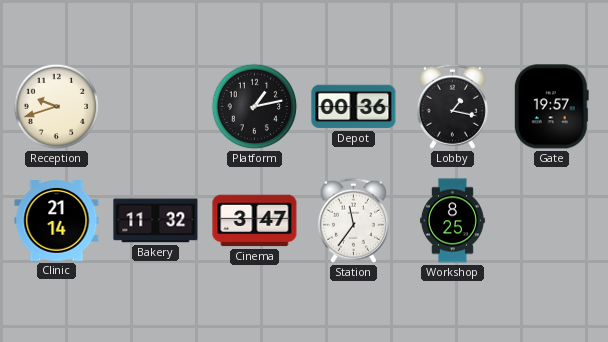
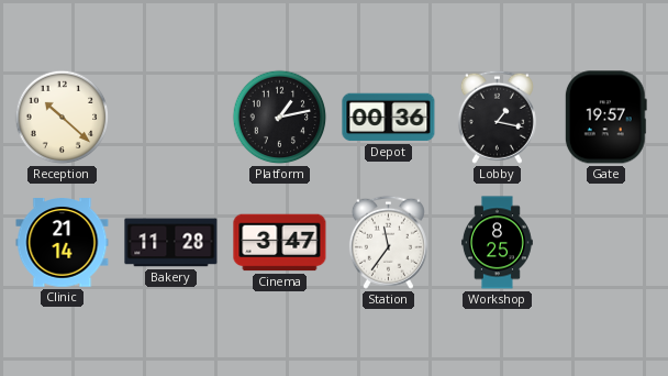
Reception: 9:42 -> 10:22 (63, 118)
Bakery: 11:32 -> 11:28 (171, 243)
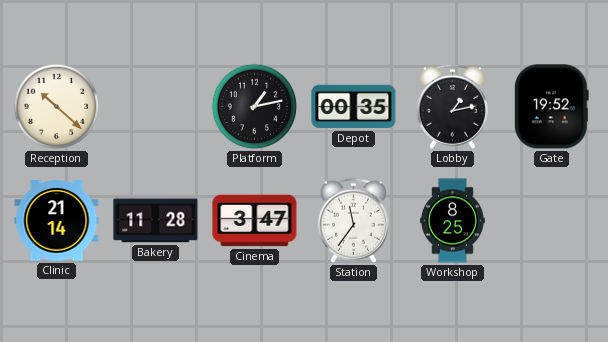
Depot: 00:36 -> 00:35 (354, 107)
Lobby: 1:17 -> 1:13 (452, 106)
Gate: 19:57 -> 19:52 (551, 107)
